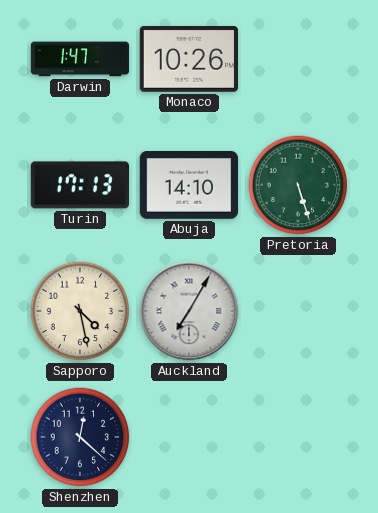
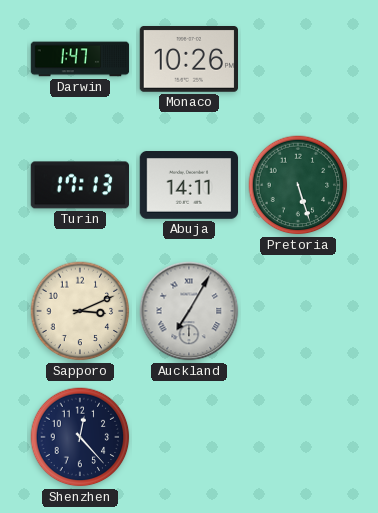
Abuja: 14:10 -> 14:11 (189, 185)
Sapporo: 4:28 -> 3:11 (80, 311)
Shenzhen: 12:22 -> 12:23 (80, 437)
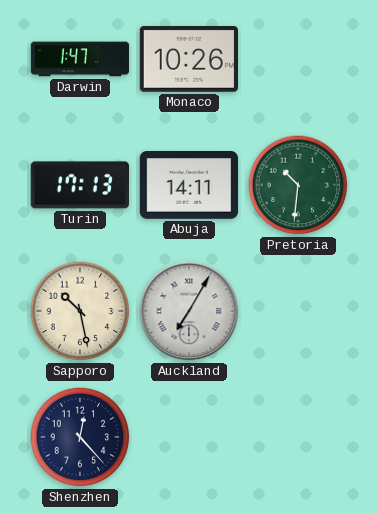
Pretoria: 5:27 -> 10:31 (298, 185)
Sapporo: 3:11 -> 10:28 (80, 311)
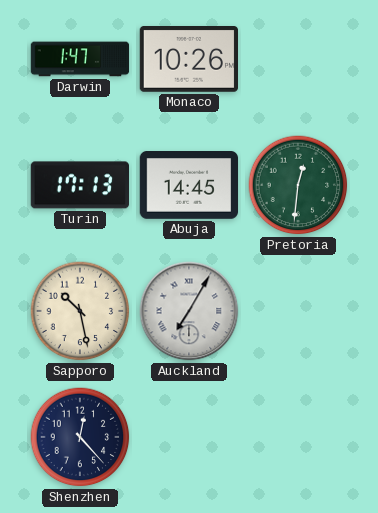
Abuja: 14:11 -> 14:45 (189, 185)
Pretoria: 10:31 -> 12:31 (298, 185)
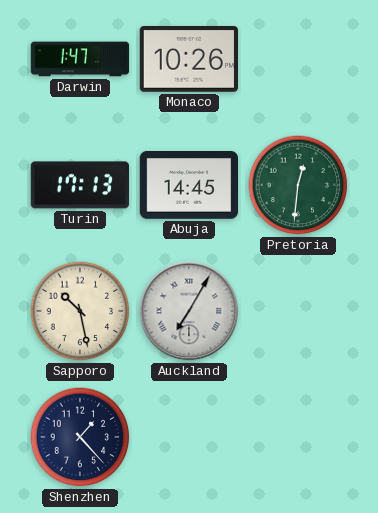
Shenzhen: 12:23 -> 1:23 (80, 437)
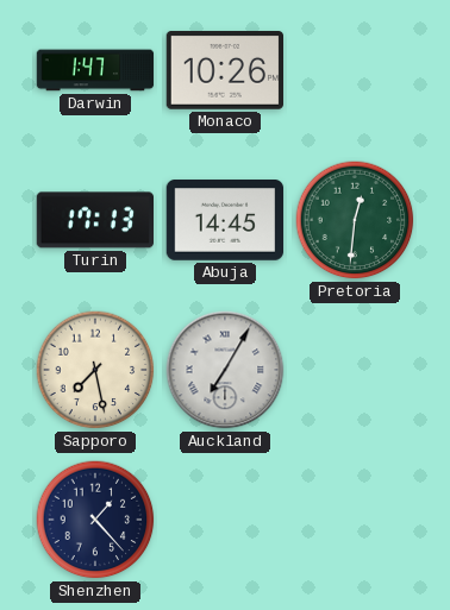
Sapporo: 10:28 -> 7:28 (95, 370)
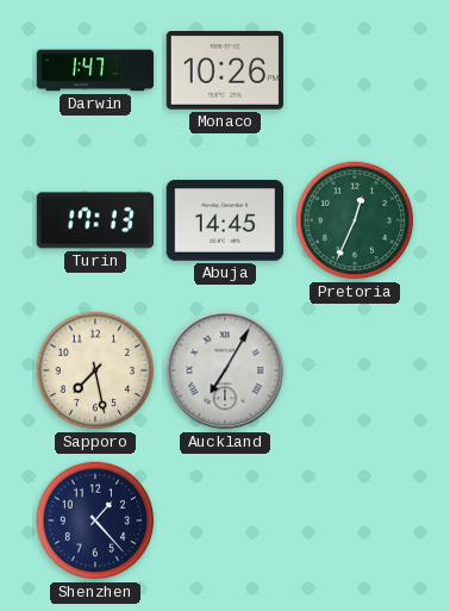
Pretoria: 12:31 -> 12:34 (355, 220)
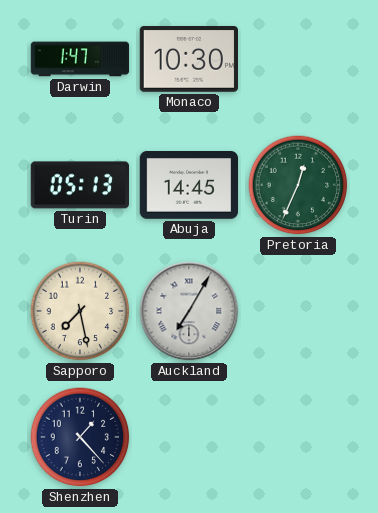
Monaco: 10:26 -> 10:30 (188, 60)
Turin: 17:13 -> 05:13 (79, 185)
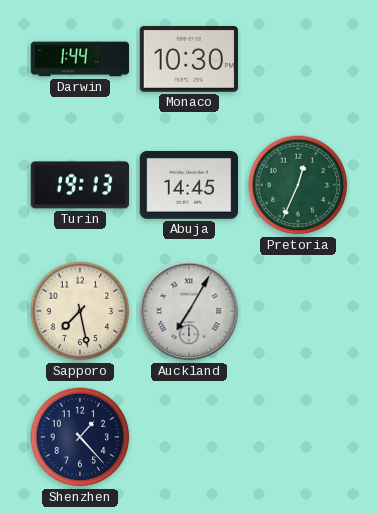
Darwin: 1:47 -> 1:44 (80, 59)
Turin: 05:13 -> 19:13 (79, 185)
